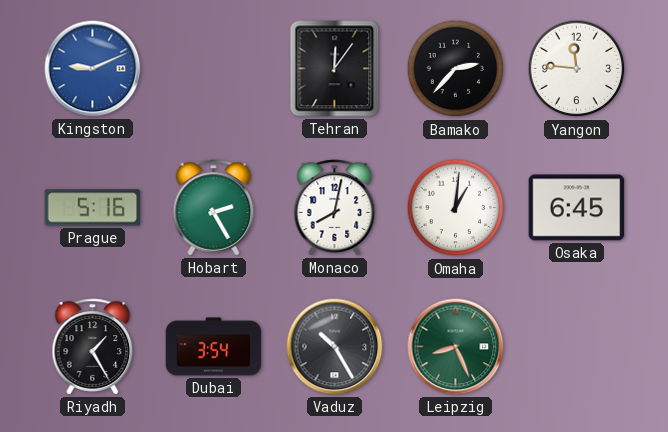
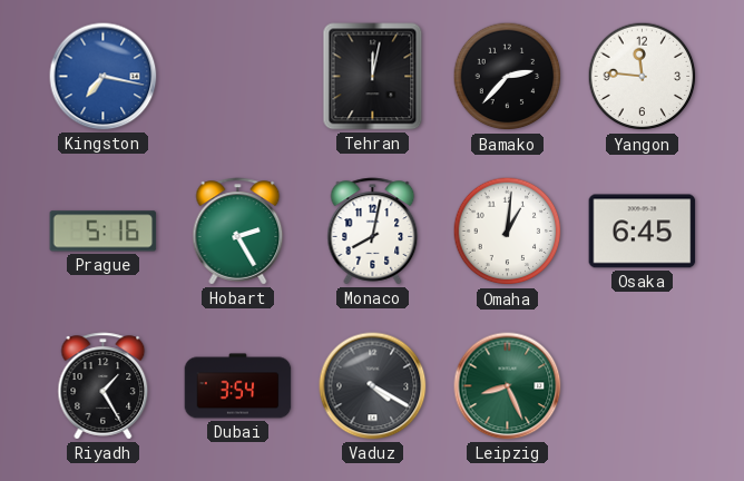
Kingston: 9:11 -> 7:17 (104, 77)
Tehran: 12:06 -> 12:02 (373, 77)
Vaduz: 10:25 -> 4:20 (373, 386)
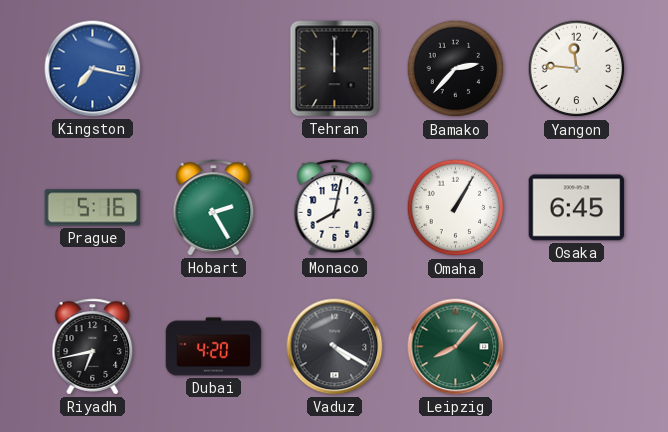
Tehran: 12:02 -> 12:00 (335, 69)
Omaha: 1:01 -> 1:05 (456, 208)
Riyadh: 1:25 -> 6:43 (93, 347)
Dubai: 3:54 -> 4:20 (214, 347)
Leipzig: 8:26 -> 8:07 (456, 347)
